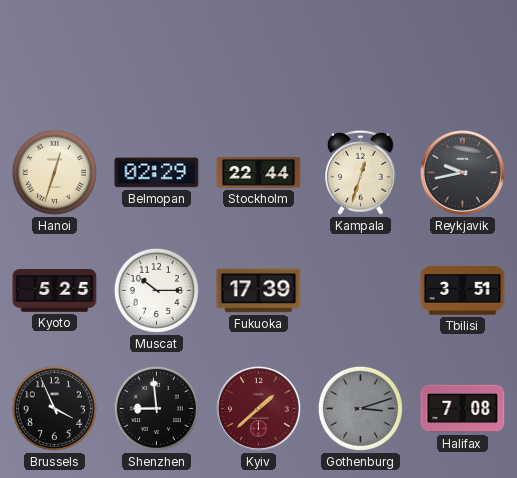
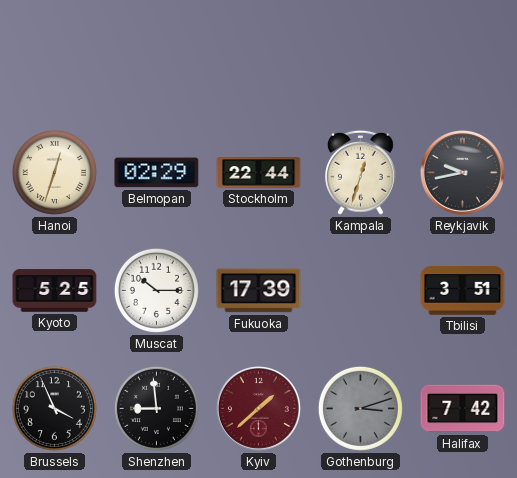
Halifax: 7:08 -> 7:42 (463, 409)
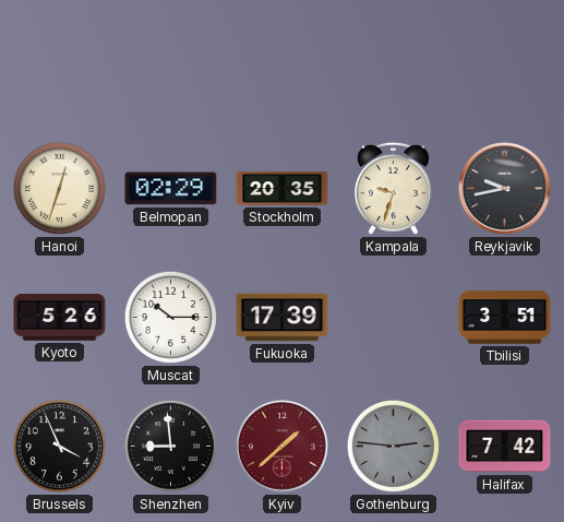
Stockholm: 22:44 -> 20:35 (283, 189)
Kampala: 12:33 -> 9:33 (394, 188)
Kyoto: 5:25 -> 5:26 (60, 318)
Gothenburg: 3:12 -> 2:46 (393, 446)
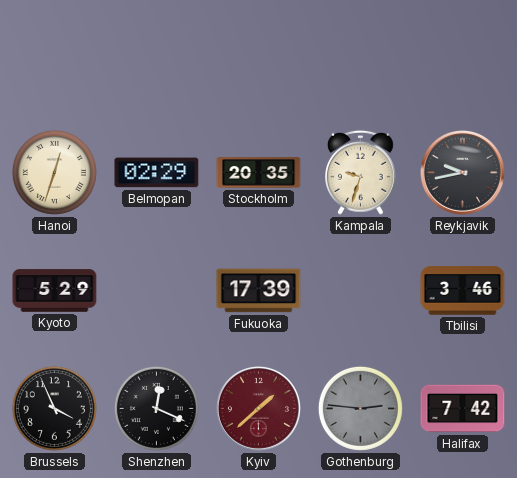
Kyoto: 5:26 -> 5:29 (55, 291)
Muscat: 10:15 -> none (170, 317)
Tbilisi: 3:51 -> 3:46 (463, 291)
Shenzhen: 8:59 -> 12:19 (156, 408)
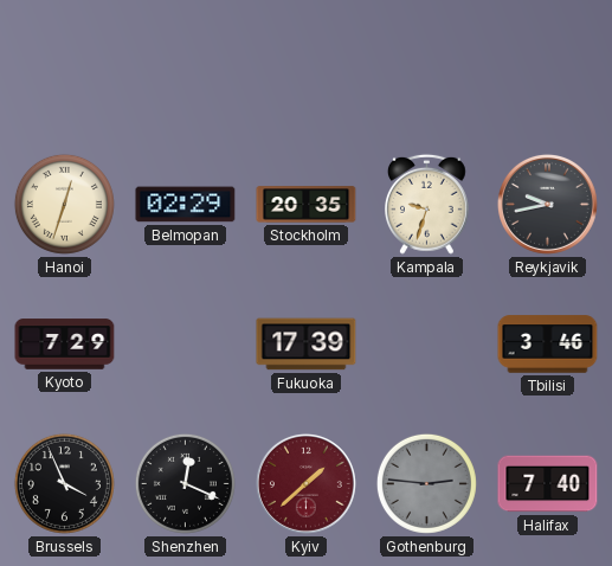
Kyoto: 5:29 -> 7:29 (65, 345)
Halifax: 7:42 -> 7:40 (548, 484)
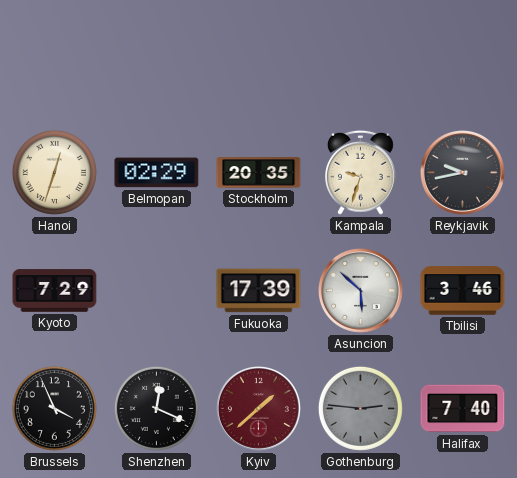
Asuncion: none -> 5:52 (360, 290)
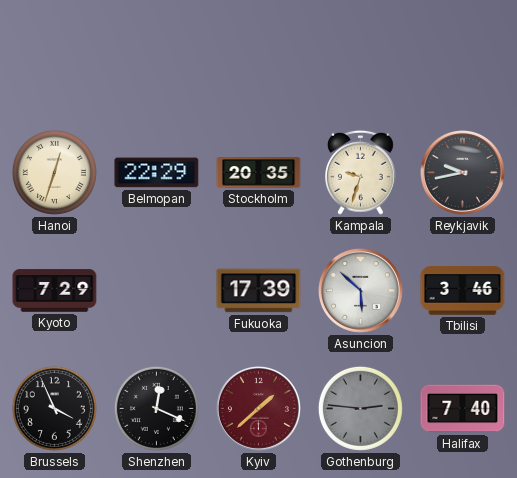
Belmopan: 02:29 -> 22:29 (157, 173)
